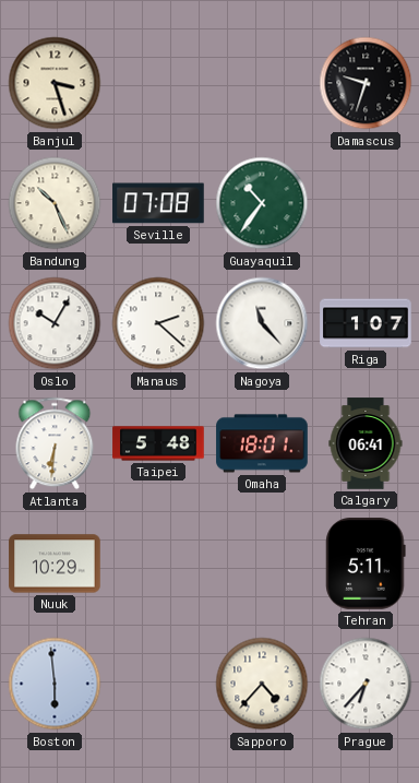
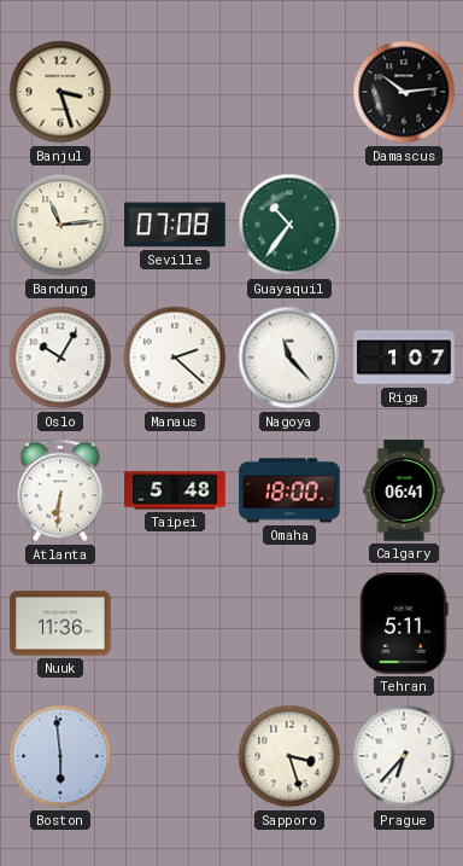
Damascus: 9:33 -> 10:14 (404, 92)
Bandung: 10:26 -> 11:14 (60, 225)
Omaha: 18:01 -> 18:00 (289, 490)
Nuuk: 10:29 -> 11:36 (60, 623)
Sapporo: 4:37 -> 3:27 (289, 756)
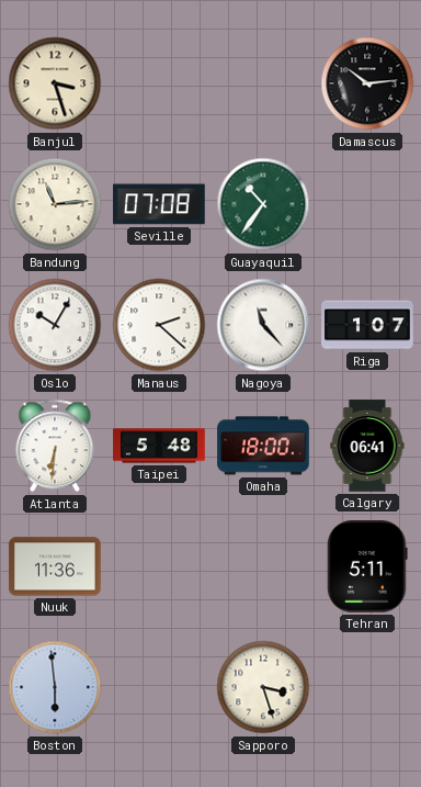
Prague: 6:37 -> none (404, 756)
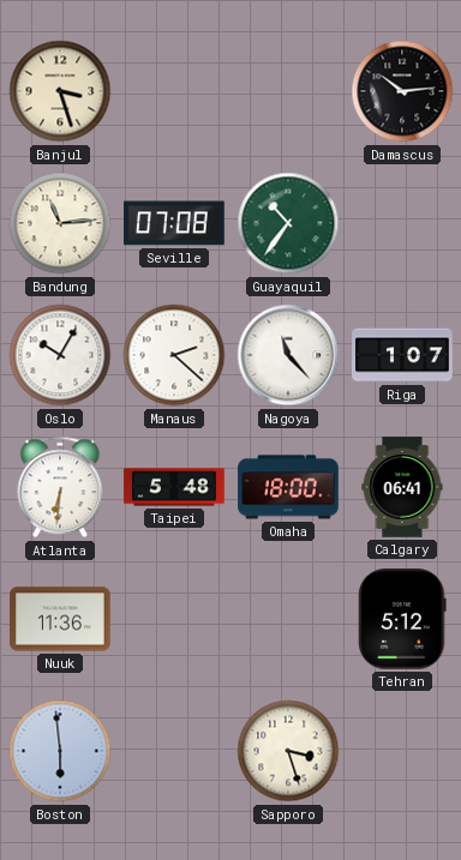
Tehran: 5:11 -> 5:12 (402, 619)
